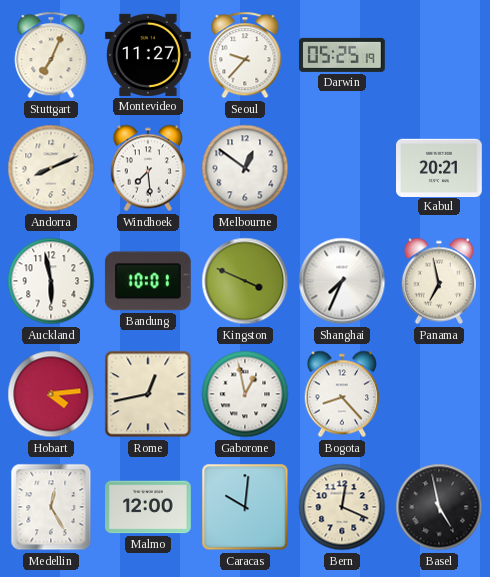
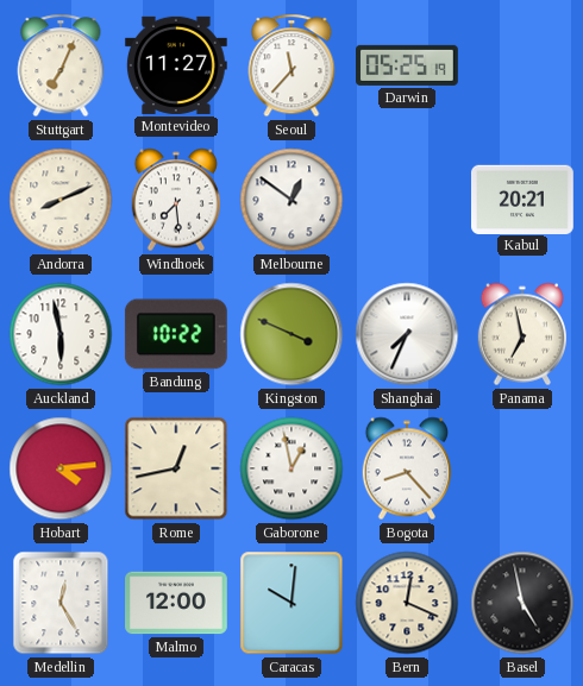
Seoul: 9:37 -> 11:37 (291, 65)
Bandung: 10:01 -> 10:22 (176, 334)
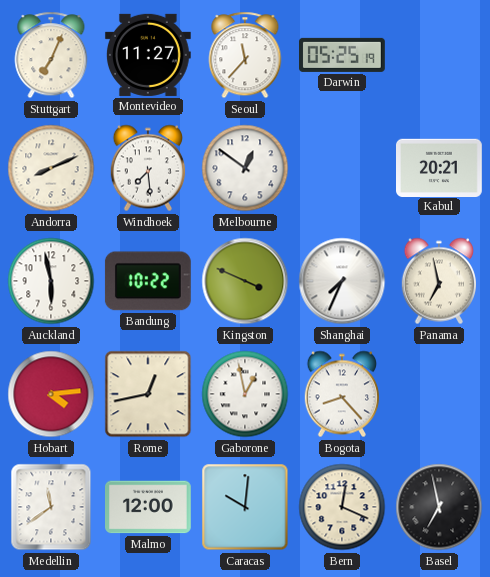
Medellin: 12:25 -> 11:39 (51, 507)
Basel: 4:58 -> 6:58 (439, 507)
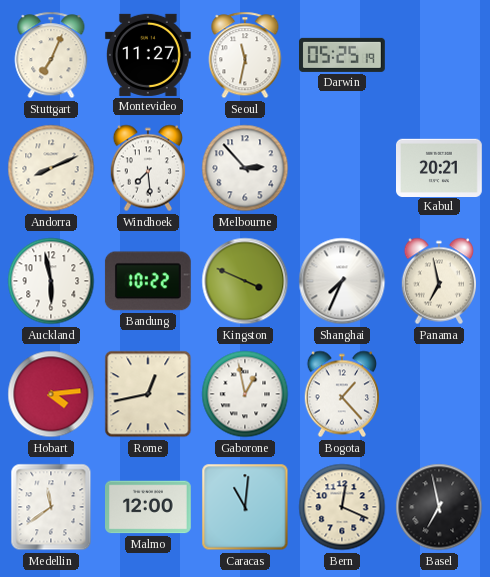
Seoul: 11:37 -> 11:32 (245, 55)
Melbourne: 12:51 -> 2:53 (245, 168)
Bogota: 8:23 -> 1:23 (341, 394)
Caracas: 10:01 -> 11:01 (245, 507)
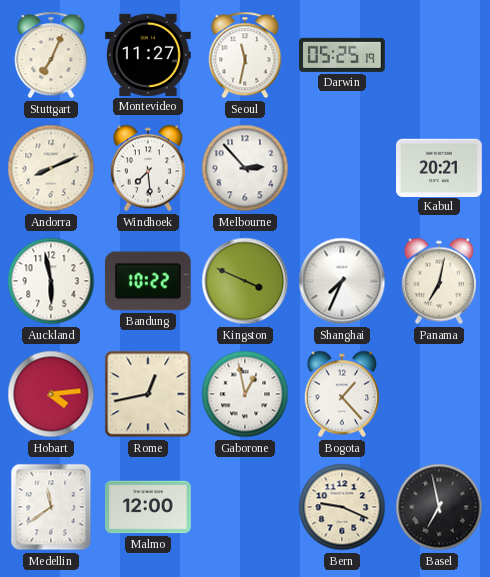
Panama: 6:58 -> 7:02 (438, 281)
Caracas: 11:01 -> none (245, 507)
Bern: 12:19 -> 9:19 (342, 507)
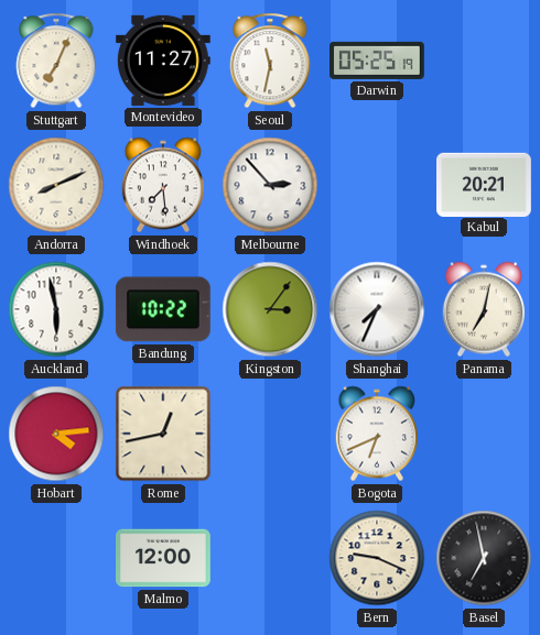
Kingston: 3:49 -> 3:06 (270, 309)
Gaborone: 12:58 -> none (245, 394)
Bogota: 1:23 -> 6:41 (376, 434)
Medellin: 11:39 -> none (51, 507)
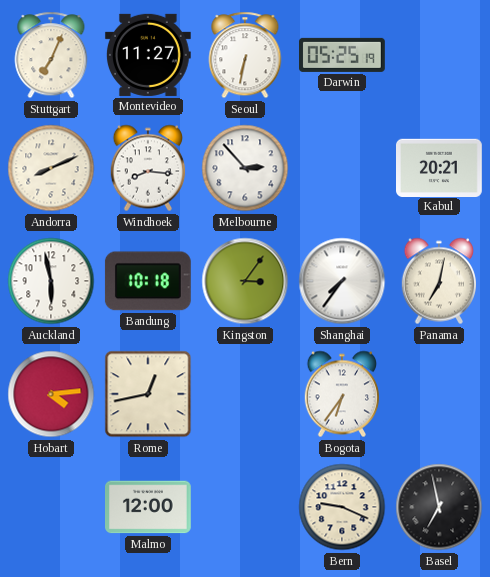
Seoul: 11:32 -> 6:32 (245, 55)
Windhoek: 7:29 -> 8:16 (147, 168)
Bandung: 10:22 -> 10:18 (148, 281)
Shanghai: 7:34 -> 7:36 (342, 281)
Bogota: 6:41 -> 6:36 (341, 394)
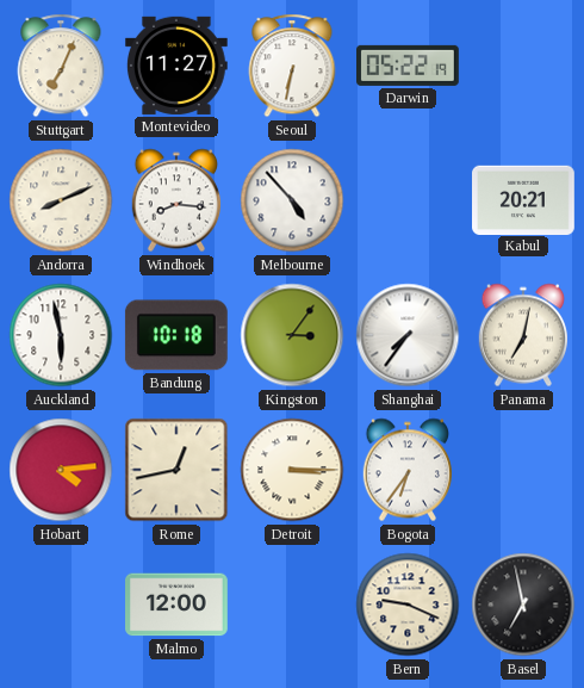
Darwin: 05:25 -> 05:22 (409, 66)
Melbourne: 2:53 -> 4:53 (292, 200)
Detroit: none -> 3:15 (292, 470)
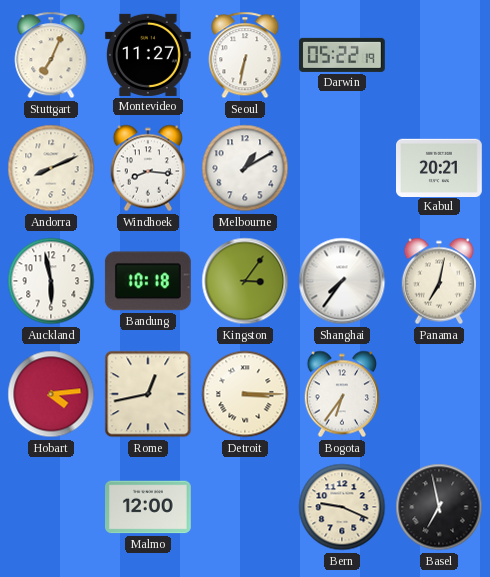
Melbourne: 4:53 -> 1:10 (245, 168)
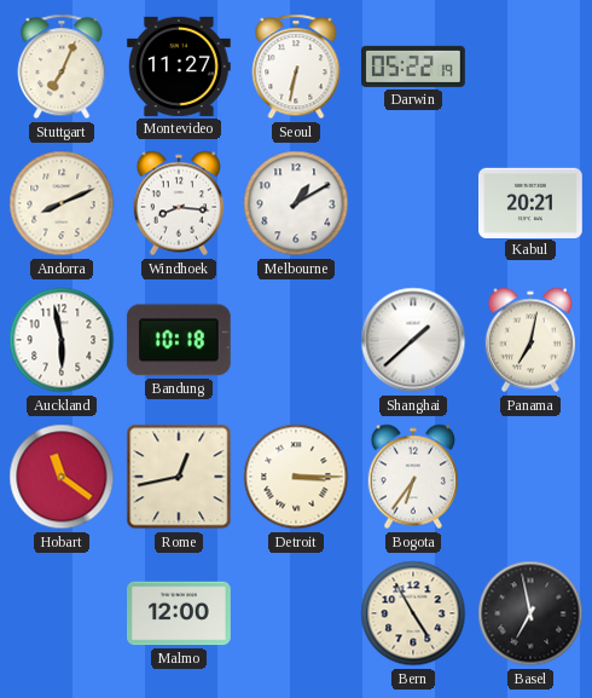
Kingston: 3:06 -> none (245, 281)
Shanghai: 7:36 -> 1:38 (413, 340)
Hobart: 4:14 -> 11:21 (62, 477)
Bern: 9:19 -> 4:55 (413, 613)
